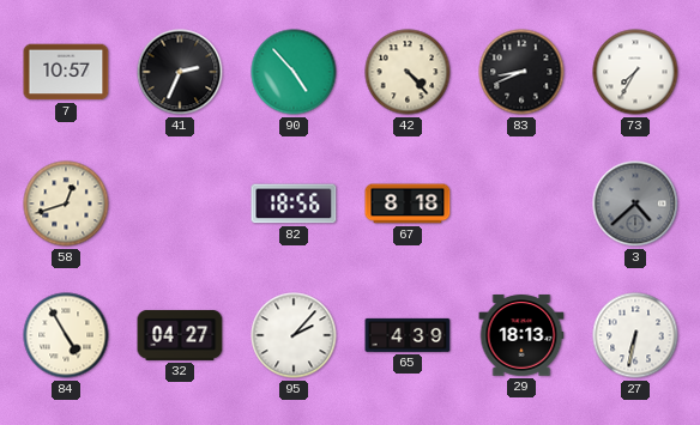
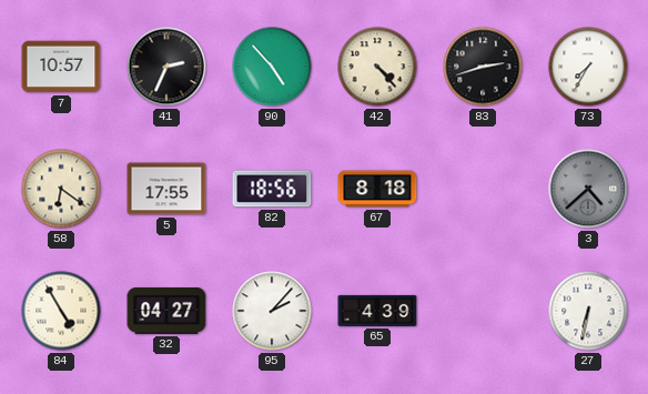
83: 8:41 -> 2:42 (483, 67)
58: 12:42 -> 6:21 (61, 189)
5: none -> 17:55 (166, 189)
29: 18:13 -> none (521, 335)
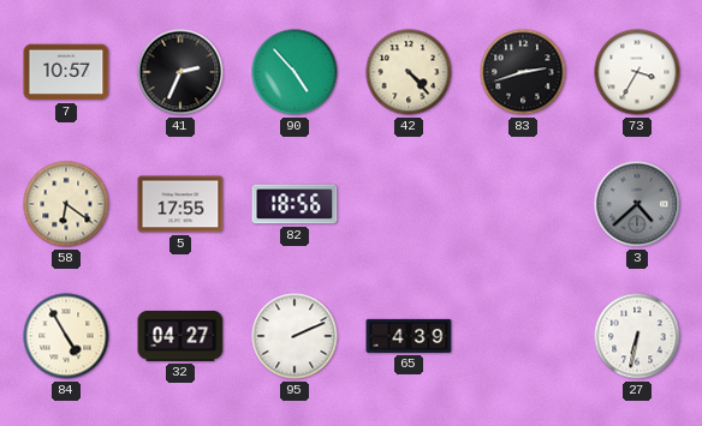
73: 7:35 -> 3:35 (637, 72)
67: 8:18 -> none (377, 189)
95: 2:07 -> 2:11 (295, 336)
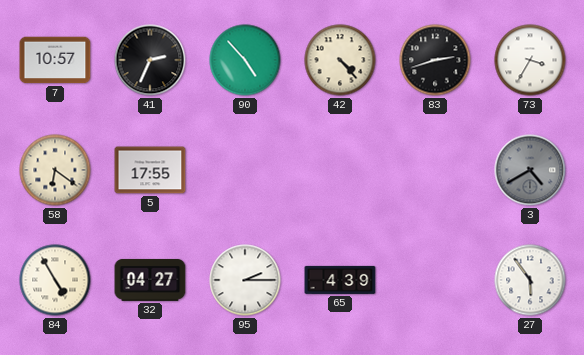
82: 18:56 -> none (295, 204)
3: 4:38 -> 4:40 (530, 170)
95: 2:11 -> 2:15 (245, 280)
27: 6:32 -> 5:54 (530, 280)
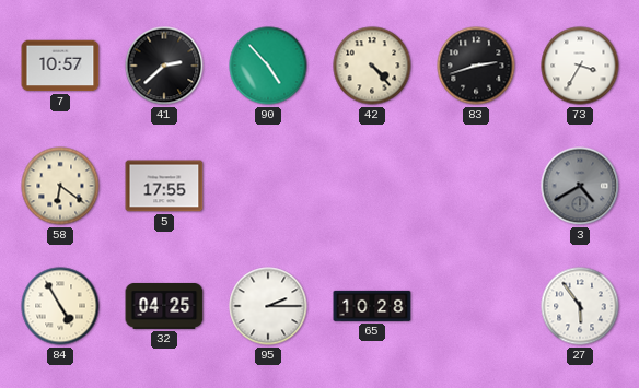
41: 2:34 -> 2:38 (164, 66)
32: 04:27 -> 04:25 (164, 306)
65: 4:39 -> 10:28 (372, 306)
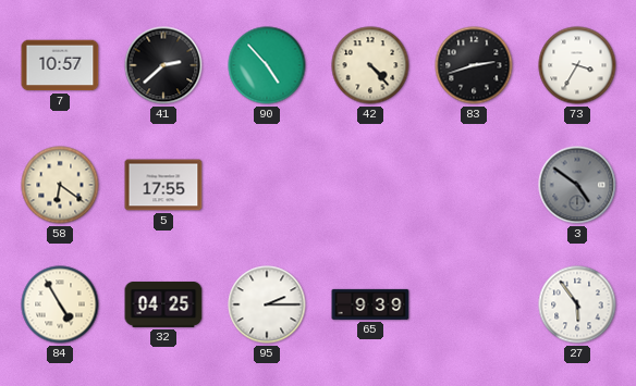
3: 4:40 -> 4:51 (577, 185)
65: 10:28 -> 9:39 (370, 304)
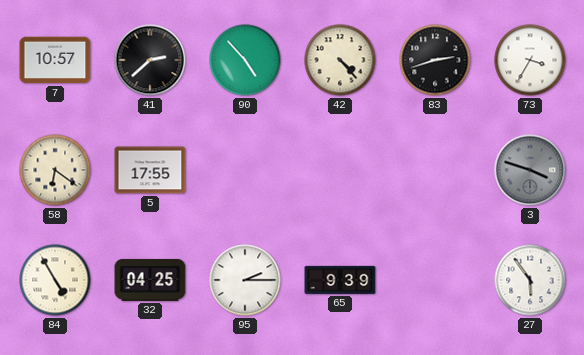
3: 4:51 -> 3:48 (530, 170)
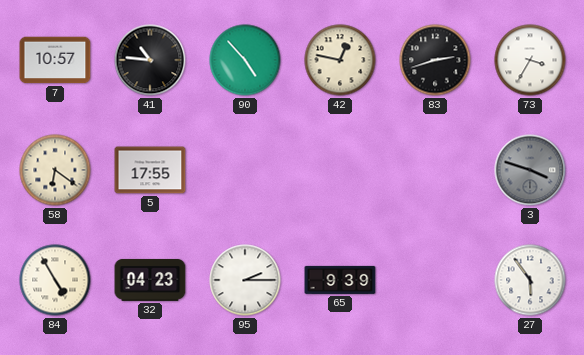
41: 2:38 -> 10:46 (150, 60)
42: 4:23 -> 12:47 (340, 60)
32: 04:25 -> 04:23 (150, 280)
